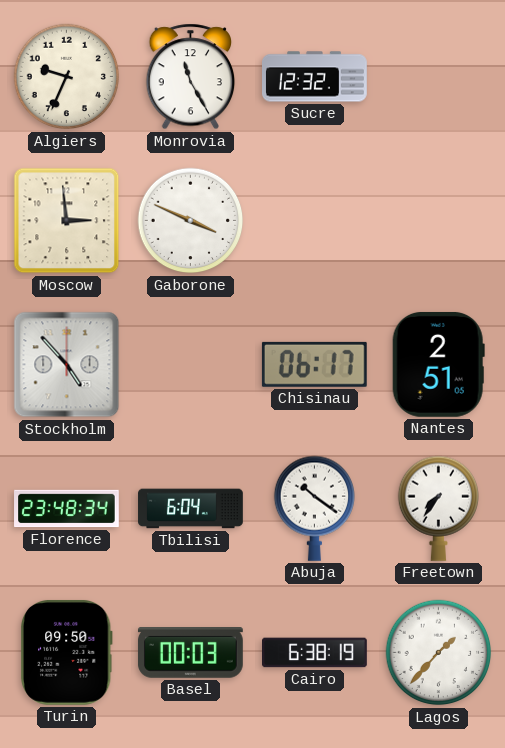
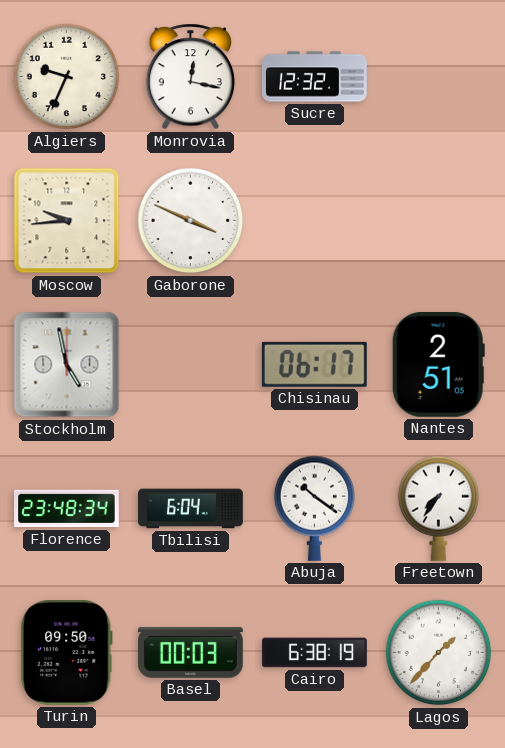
Monrovia: 11:25 -> 12:17 (191, 77)
Moscow: 2:59 -> 9:44 (67, 221)
Stockholm: 4:53 -> 4:58 (67, 365)
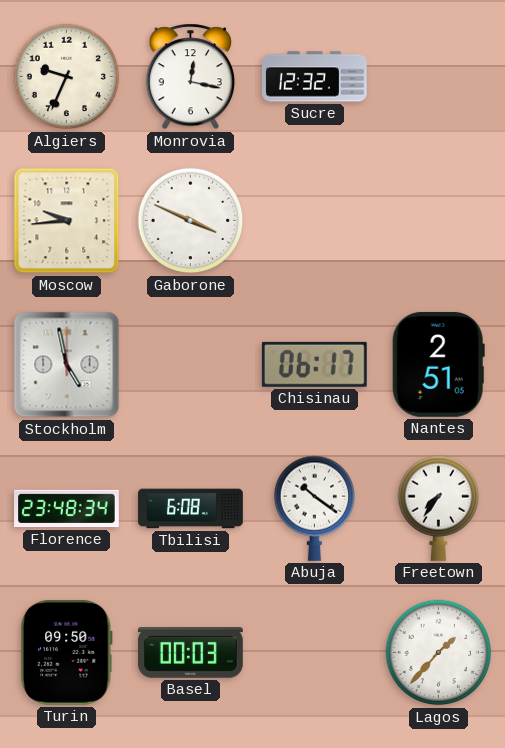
Tbilisi: 6:04 -> 6:08 (191, 509)
Cairo: 6:38 -> none (315, 653)
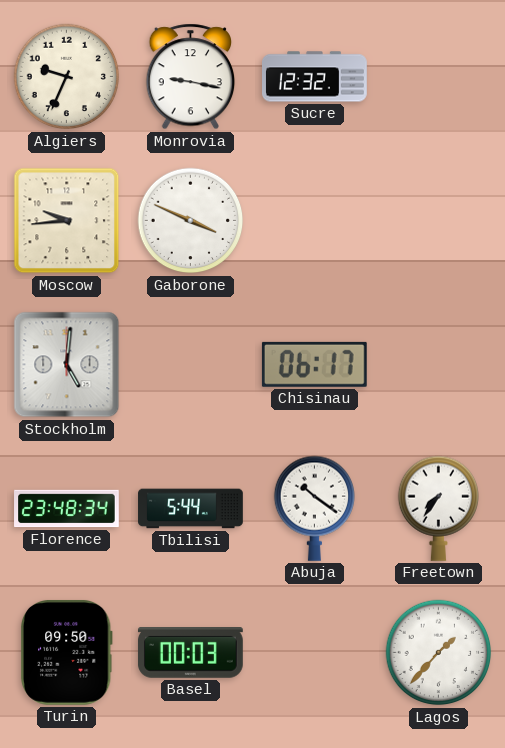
Monrovia: 12:17 -> 9:17 (191, 77)
Stockholm: 4:58 -> 5:01 (67, 365)
Nantes: 2:51 -> none (438, 364)
Tbilisi: 6:08 -> 5:44 (191, 509)
